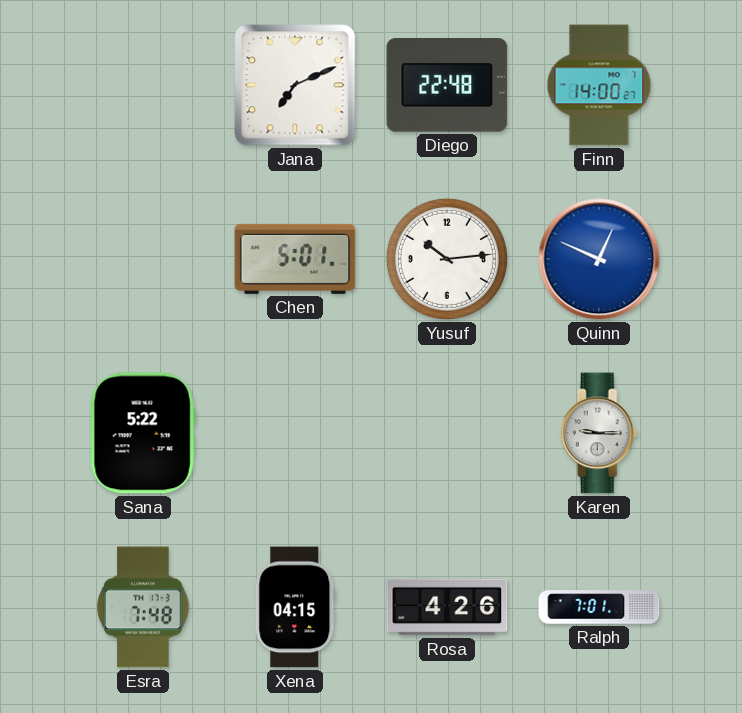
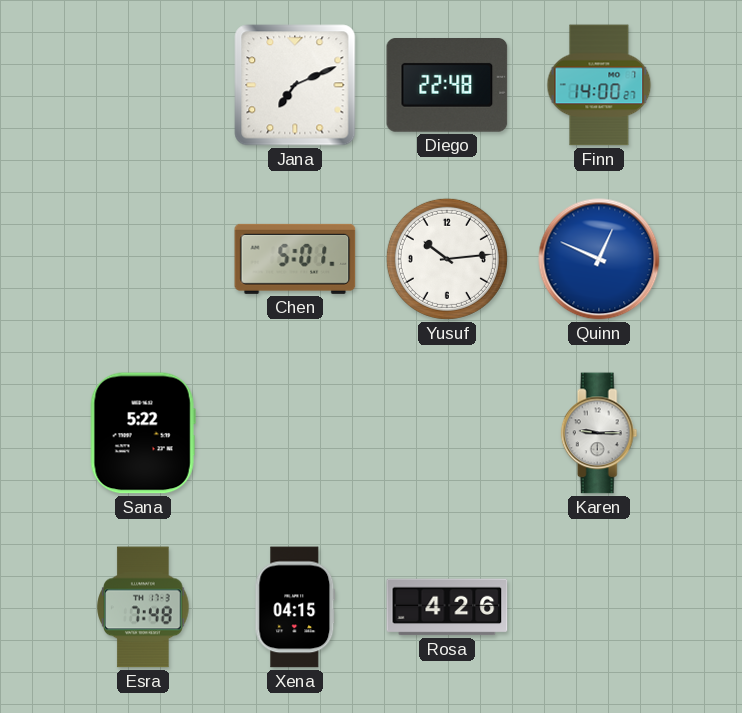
Ralph: 7:01 -> none (599, 607)
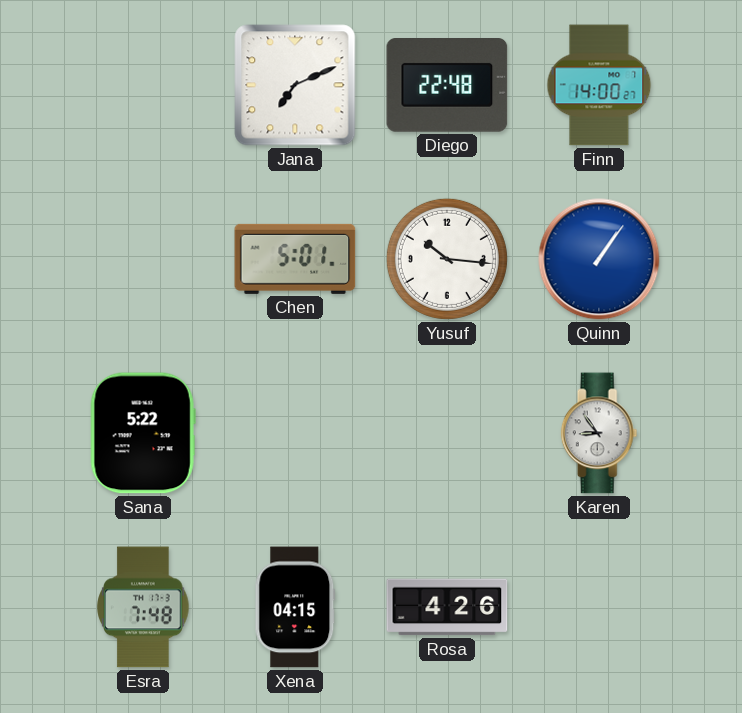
Yusuf: 10:14 -> 10:16 (447, 259)
Quinn: 12:49 -> 1:06 (599, 259)
Karen: 9:15 -> 8:54 (599, 433)
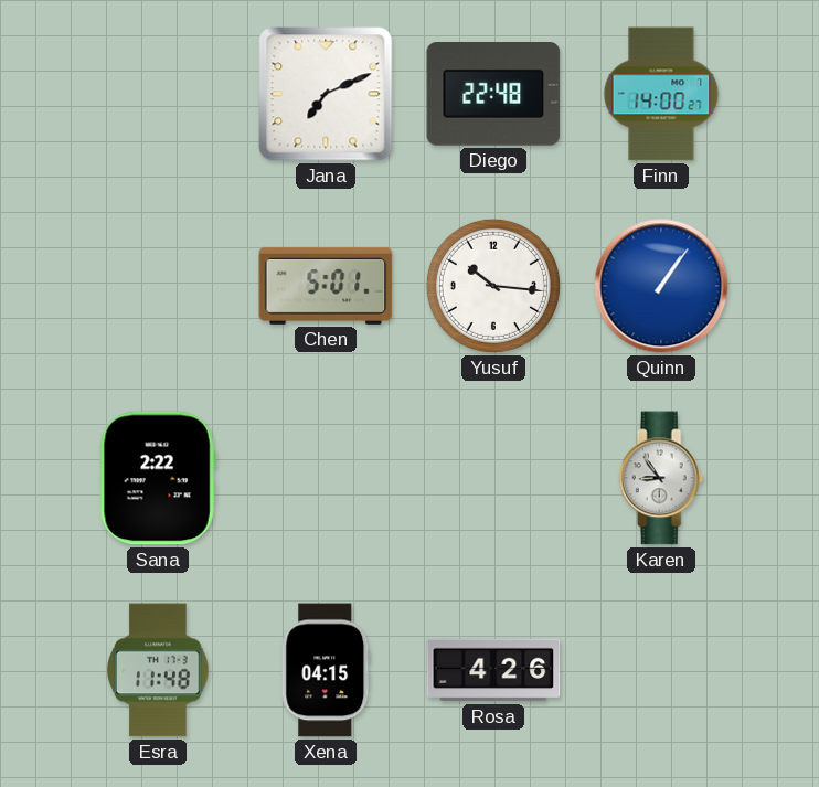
Sana: 5:22 -> 2:22 (158, 478)
Esra: 7:48 -> 11:48 (158, 670)
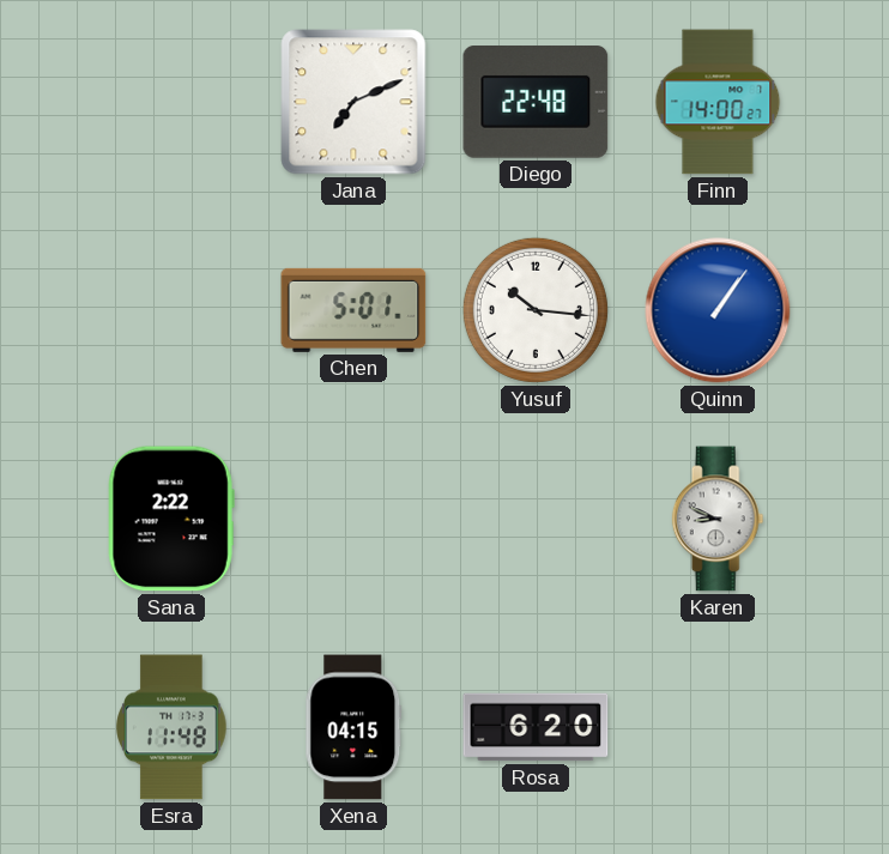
Karen: 8:54 -> 8:49 (718, 519)
Rosa: 4:26 -> 6:20 (536, 727)
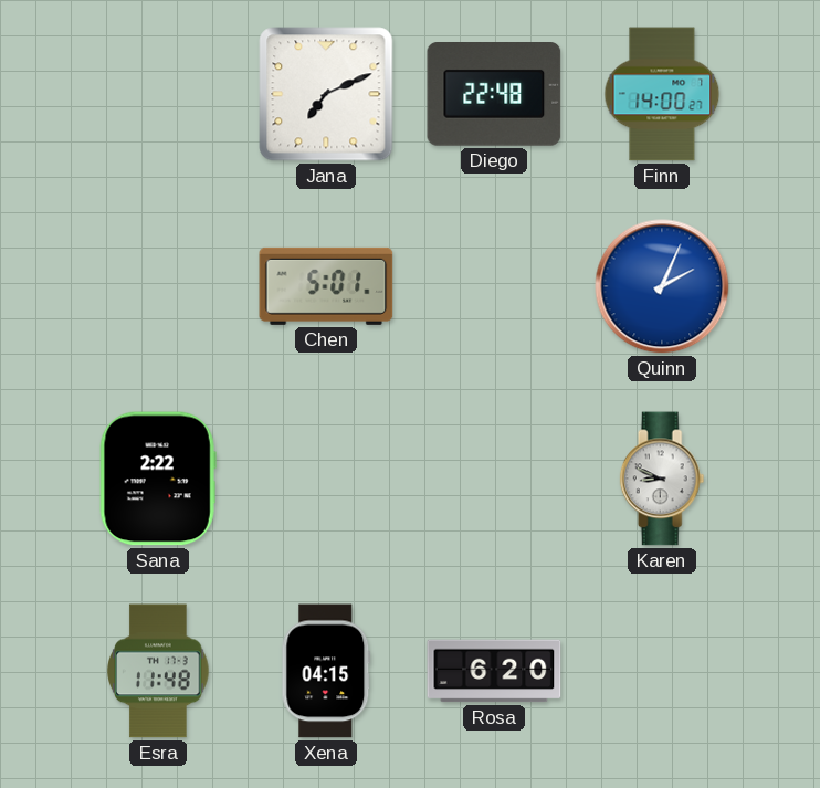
Yusuf: 10:16 -> none (536, 310)
Quinn: 1:06 -> 2:04 (662, 286)
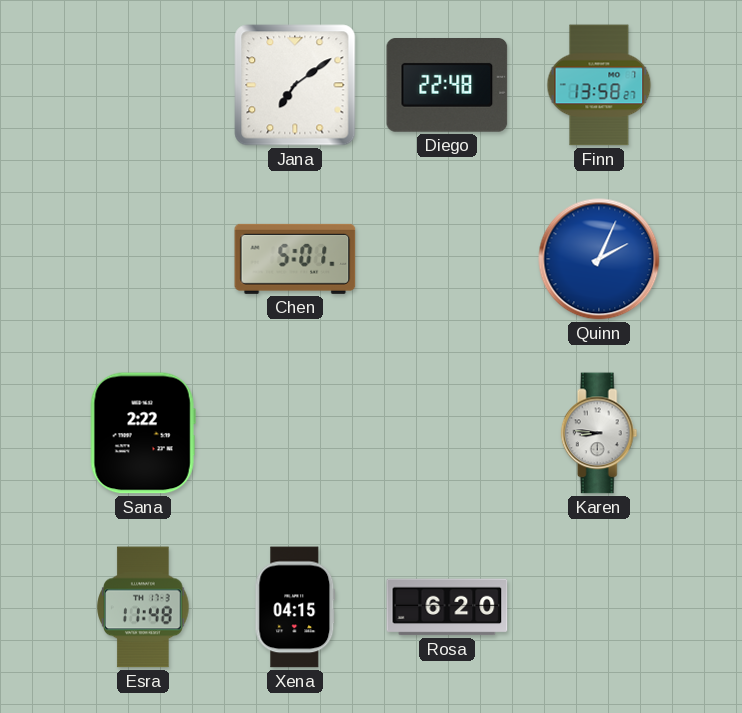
Jana: 7:11 -> 7:09 (295, 85)
Finn: 14:00 -> 13:58 (599, 85)
Karen: 8:49 -> 8:46 (599, 433)
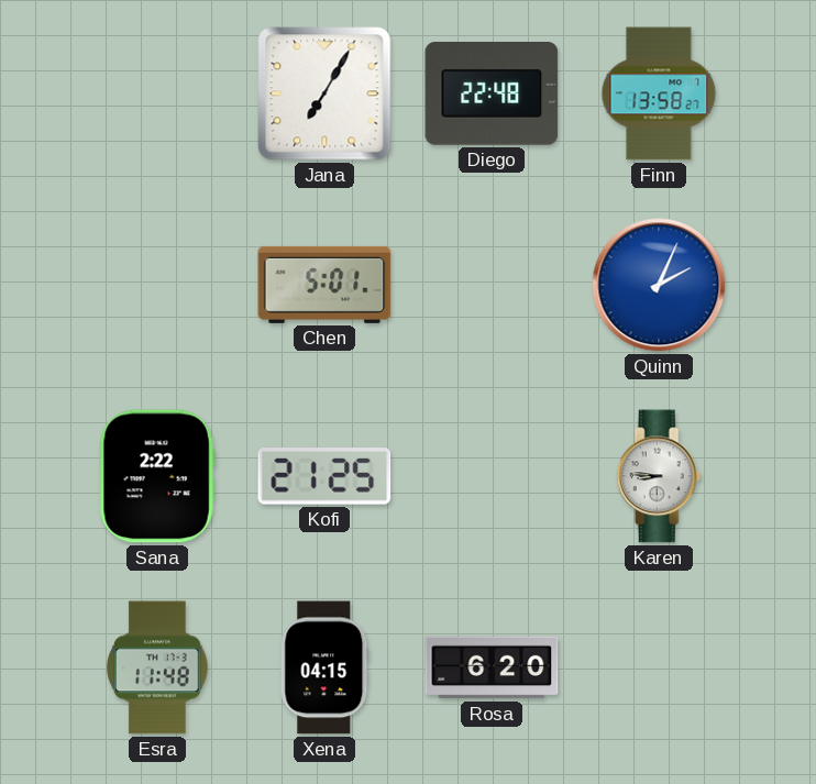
Jana: 7:09 -> 7:05 (324, 93)
Kofi: none -> 21:25 (324, 477)
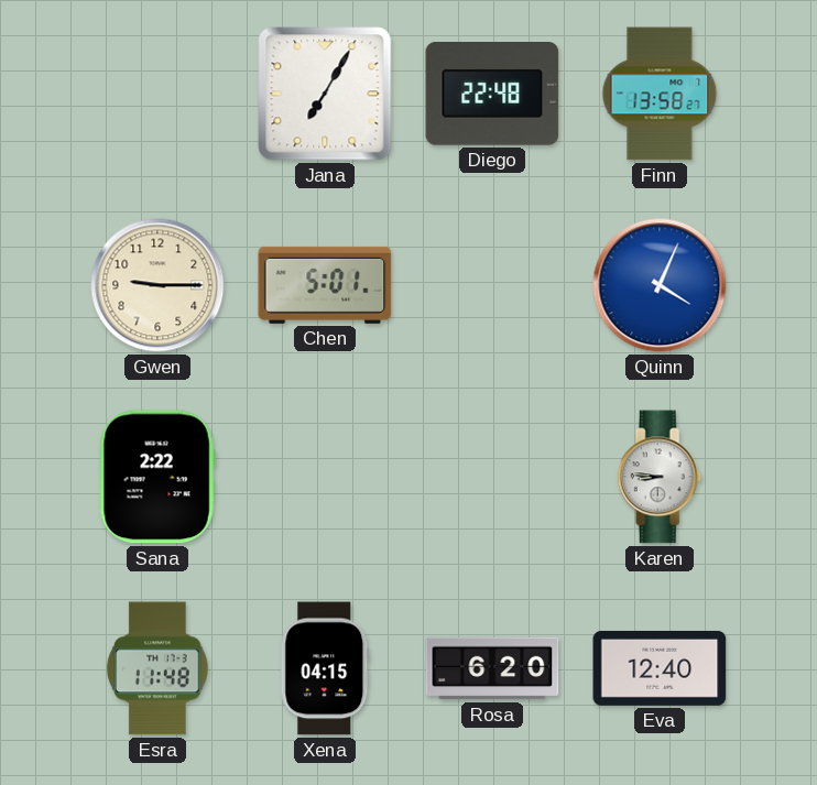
Gwen: none -> 9:15 (157, 285)
Quinn: 2:04 -> 4:04 (660, 285)
Kofi: 21:25 -> none (324, 477)
Eva: none -> 12:40 (660, 668)
